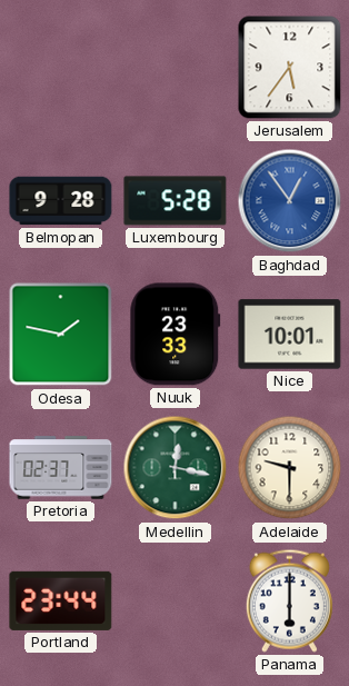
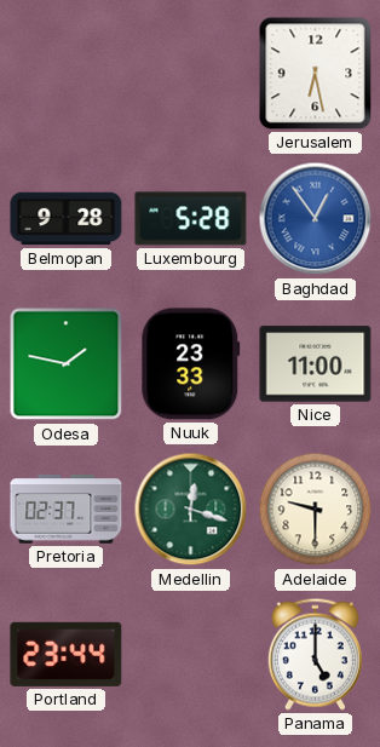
Jerusalem: 5:36 -> 6:28 (316, 74)
Nice: 10:01 -> 11:00 (316, 364)
Medellin: 12:17 -> 12:18 (191, 510)
Panama: 6:00 -> 5:00 (315, 654)
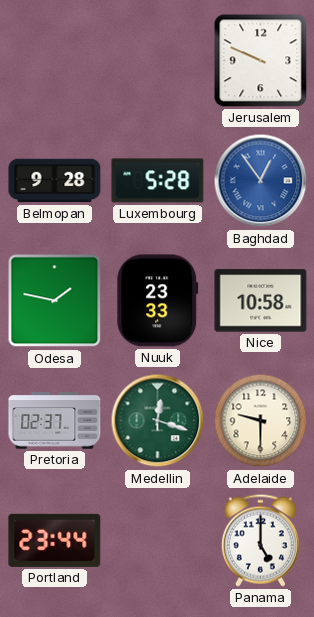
Jerusalem: 6:28 -> 9:49 (261, 61)
Nice: 11:00 -> 10:58 (261, 301)
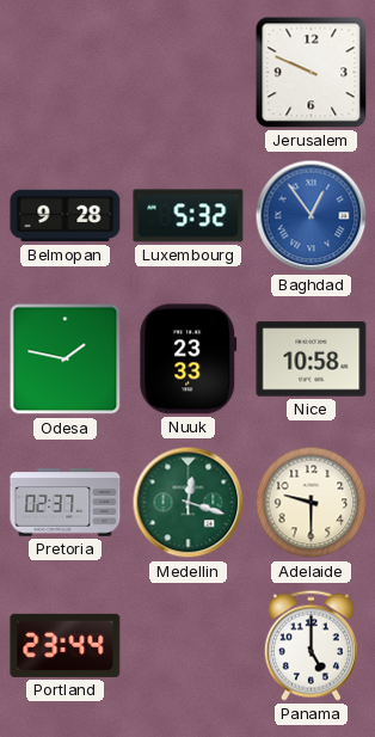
Luxembourg: 5:28 -> 5:32 (189, 216)
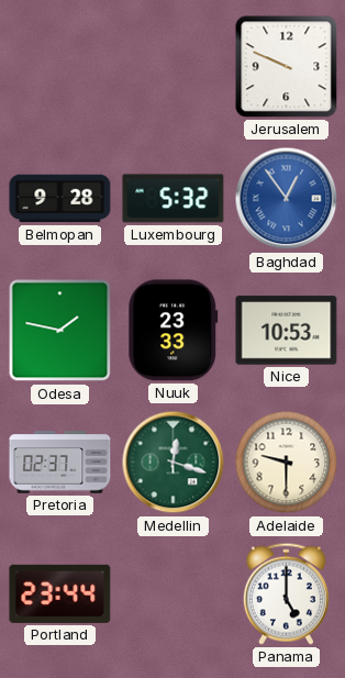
Nice: 10:58 -> 10:53 (287, 331)
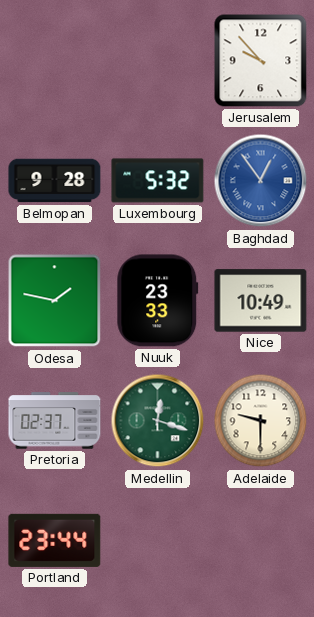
Jerusalem: 9:49 -> 9:53 (261, 61)
Nice: 10:53 -> 10:49 (261, 301)
Panama: 5:00 -> none (286, 593)
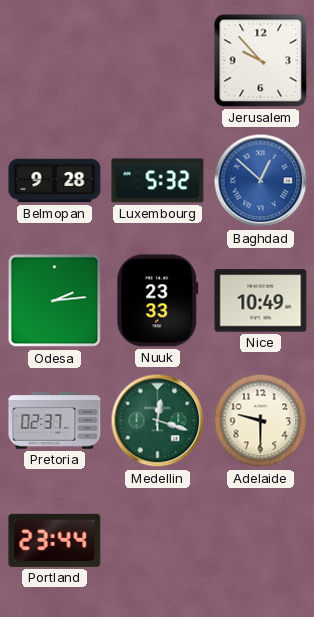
Baghdad: 12:54 -> 12:52 (261, 181)
Odesa: 1:47 -> 2:14 (55, 301)
